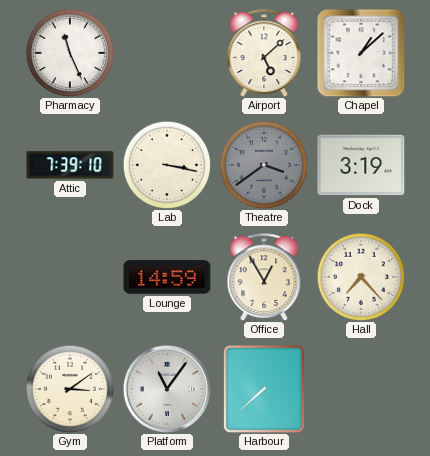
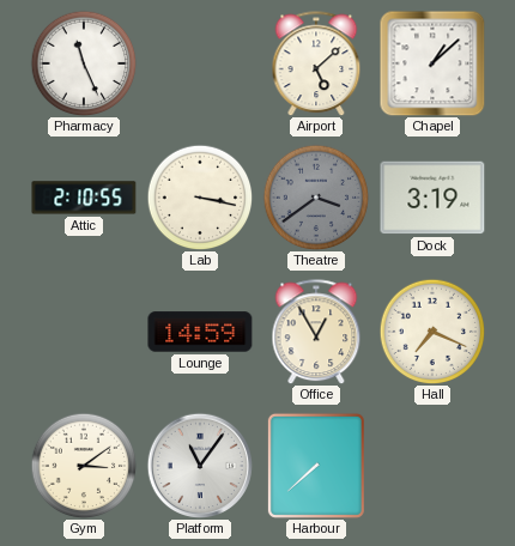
Attic: 7:39 -> 2:10 (84, 198)
Hall: 7:23 -> 7:19 (432, 332)
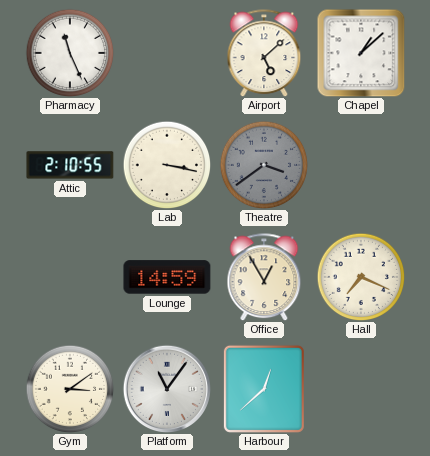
Dock: 3:19 -> none (432, 198)
Harbour: 7:38 -> 12:38 (264, 389)
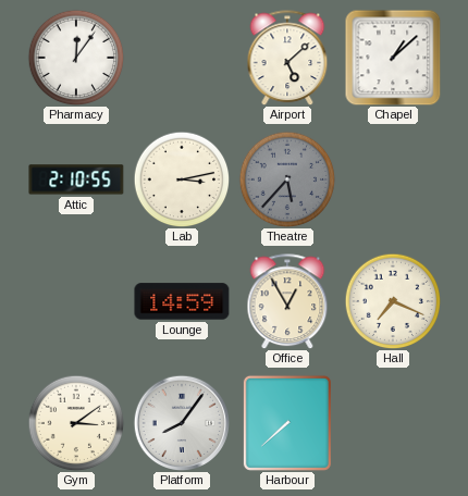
Pharmacy: 11:26 -> 12:06 (76, 58)
Lab: 3:17 -> 3:13 (182, 179)
Theatre: 3:39 -> 5:37 (287, 179)
Platform: 11:06 -> 8:06 (181, 422)
Harbour: 12:38 -> 7:38 (287, 423)
